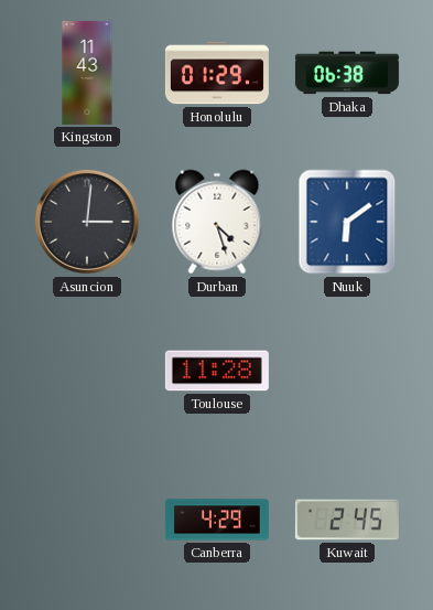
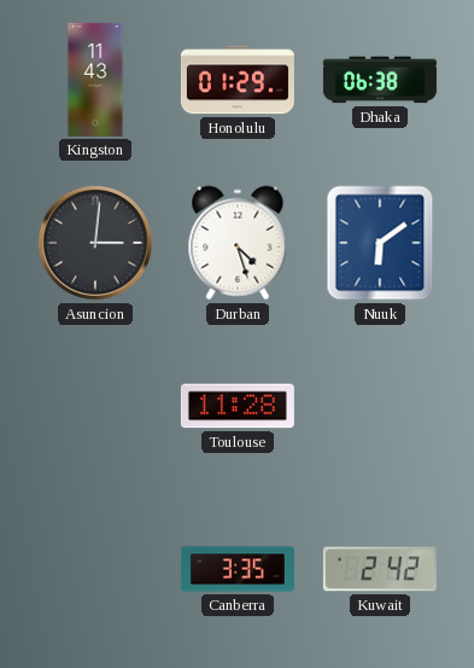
Canberra: 4:29 -> 3:35 (238, 569)
Kuwait: 2:45 -> 2:42 (380, 569)
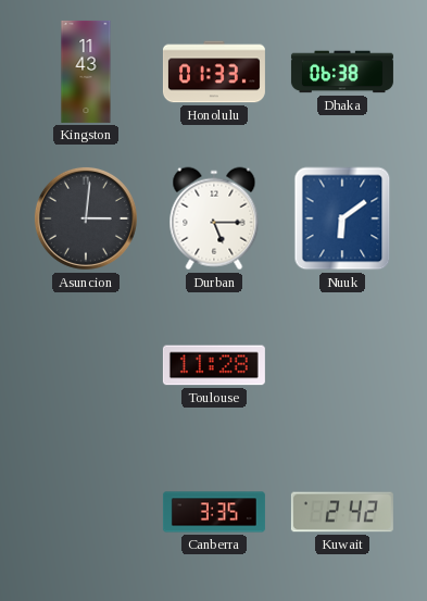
Honolulu: 01:29 -> 01:33 (214, 72)
Durban: 4:27 -> 5:15 (214, 218)
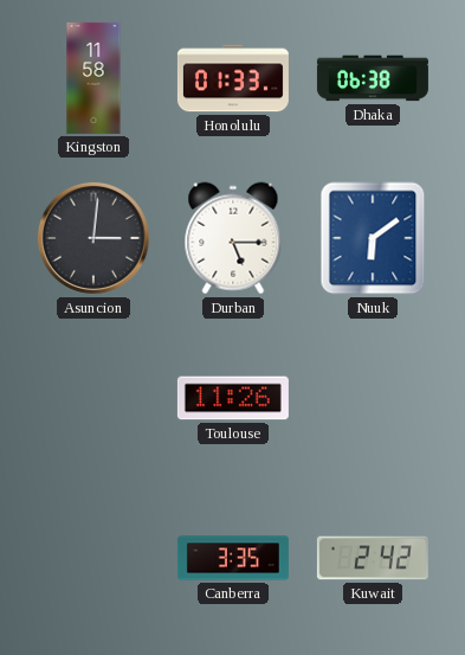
Kingston: 11:43 -> 11:58 (93, 78)
Toulouse: 11:28 -> 11:26 (233, 398)
